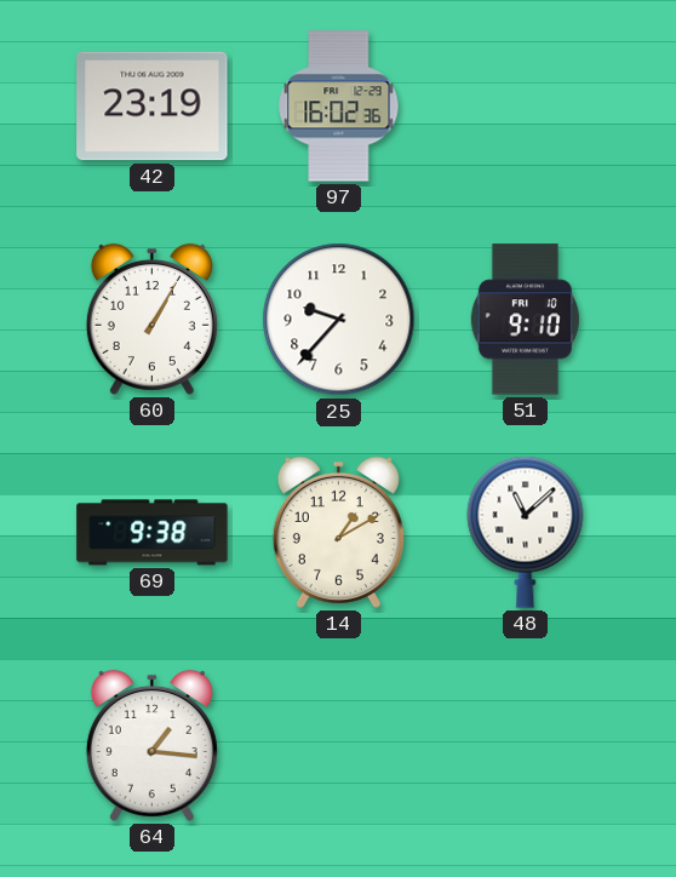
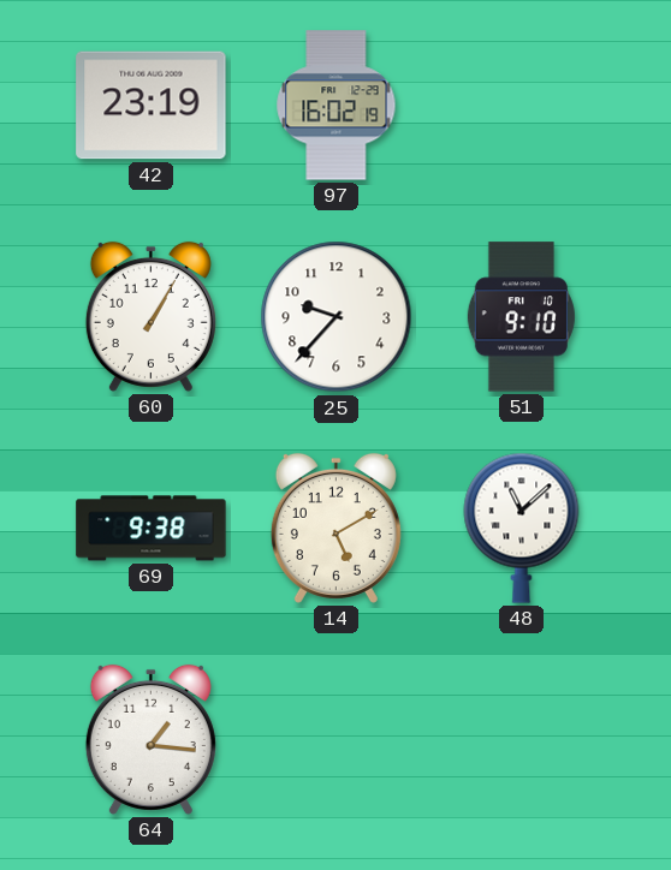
97: 16:02:36 -> 16:02:19 (337, 106)
14: 1:10 -> 5:10 (335, 528)
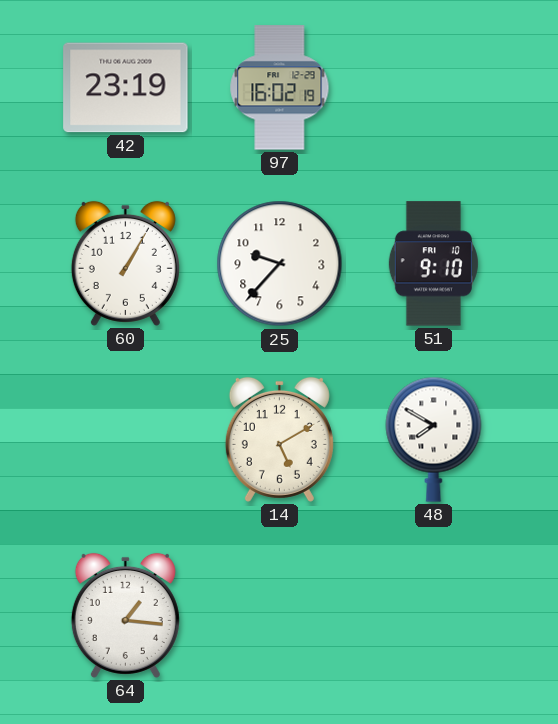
69: 9:38 -> none (152, 529)
48: 11:08 -> 7:50 (434, 439)
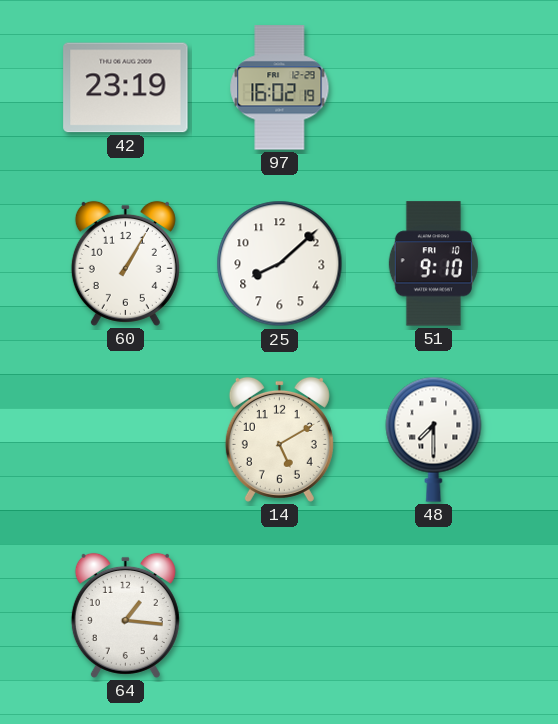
25: 9:37 -> 8:08 (280, 264)
48: 7:50 -> 7:30 (434, 439)
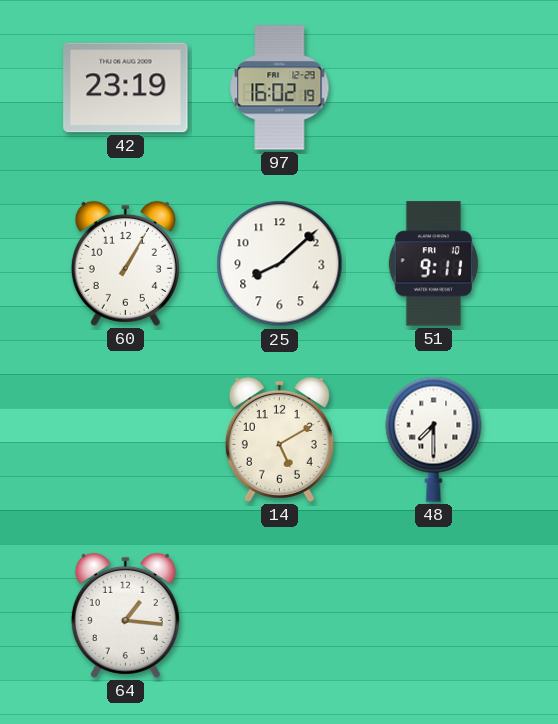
51: 9:10 -> 9:11 (433, 264)
